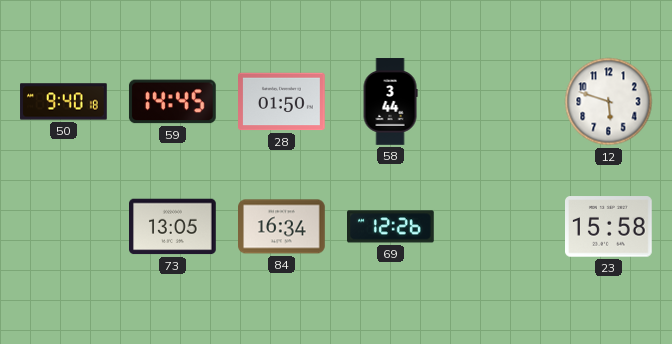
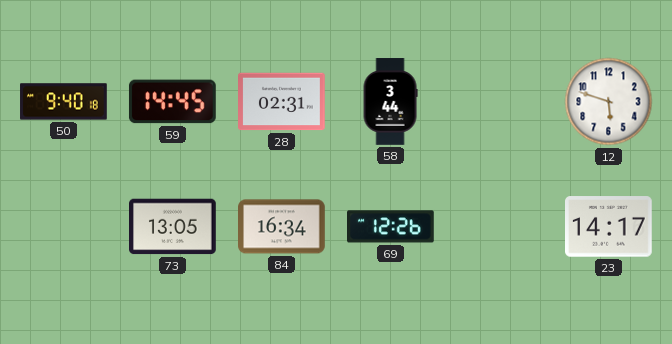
28: 01:50 -> 02:31 (282, 102)
23: 15:58 -> 14:17 (609, 227)
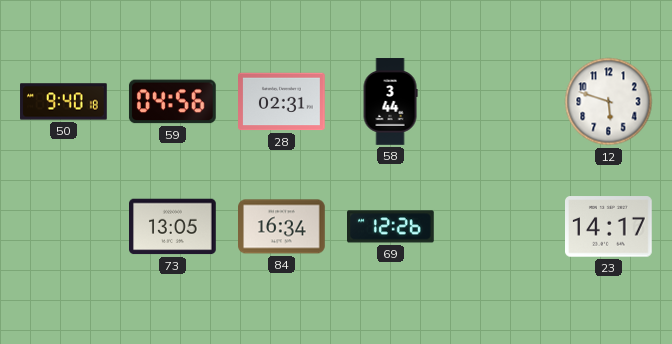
59: 14:45 -> 04:56 (173, 102)
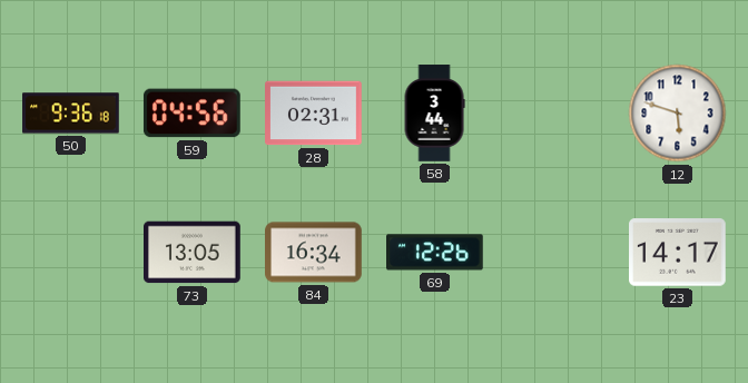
50: 9:40 -> 9:36 (71, 114)
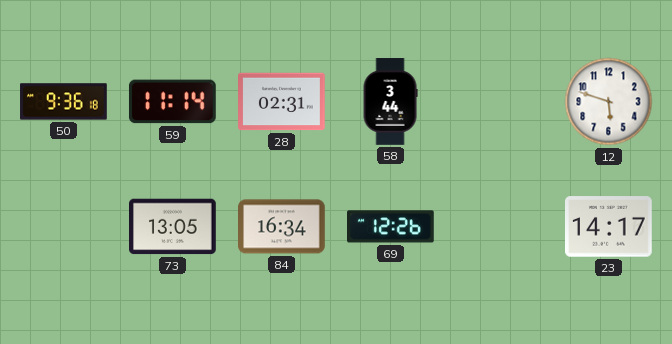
59: 04:56 -> 11:14 (173, 102)
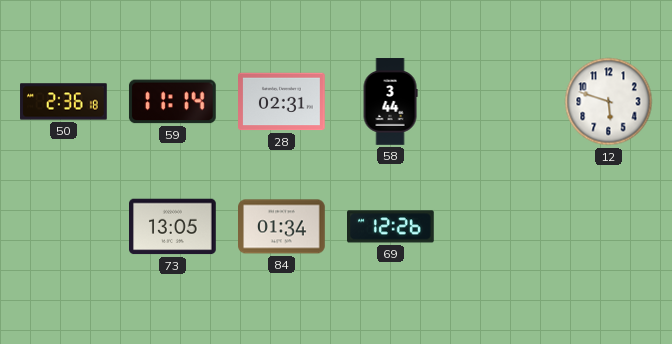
50: 9:36 -> 2:36 (64, 102)
84: 16:34 -> 01:34 (282, 227)
23: 14:17 -> none (609, 227)
